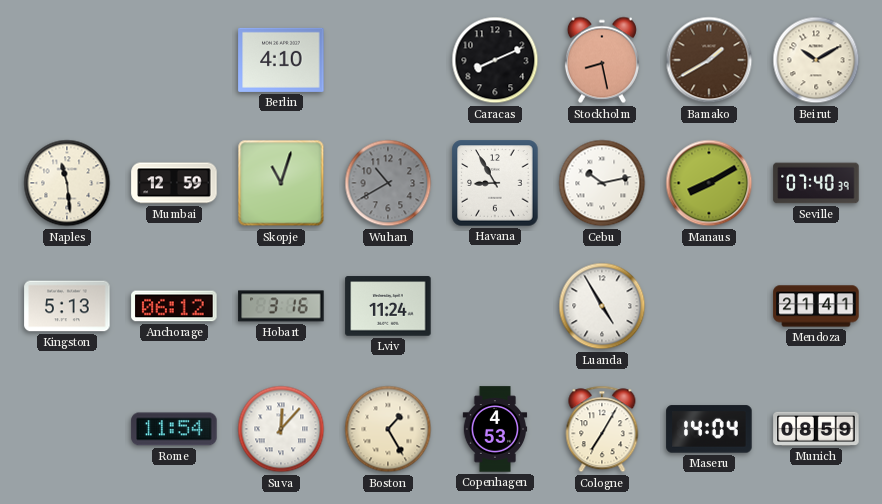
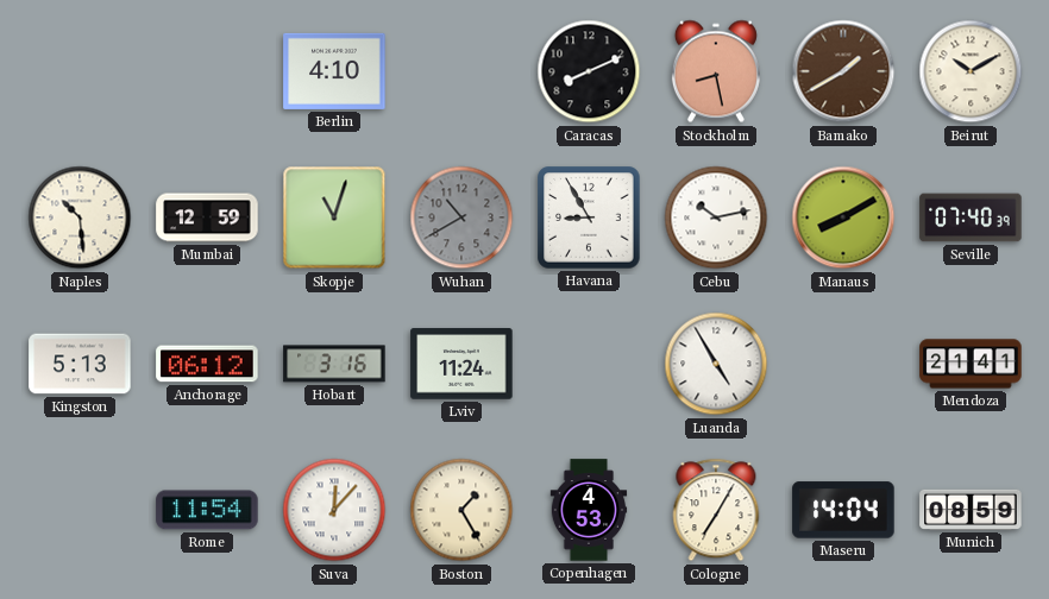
Naples: 11:29 -> 10:29 (80, 217)
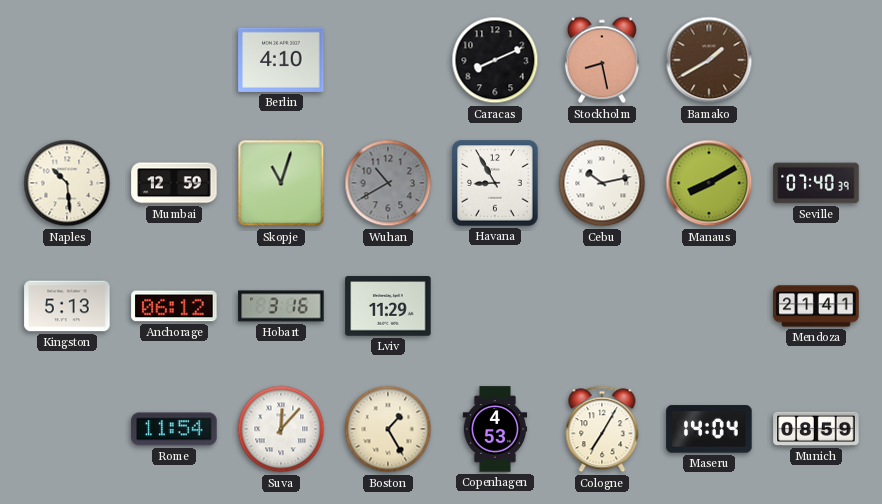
Beirut: 10:10 -> none (971, 71)
Lviv: 11:24 -> 11:29 (388, 306)
Luanda: 4:55 -> none (716, 364)
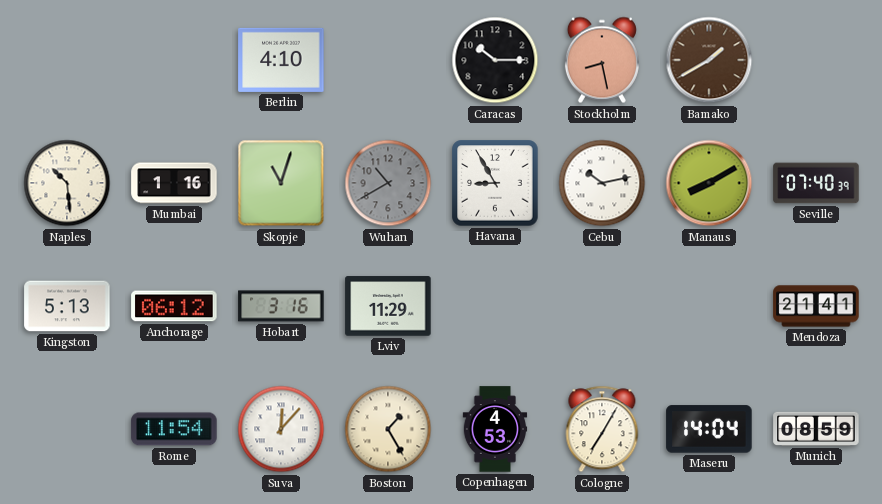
Caracas: 8:11 -> 10:15 (495, 60)
Mumbai: 12:59 -> 1:16 (174, 183)
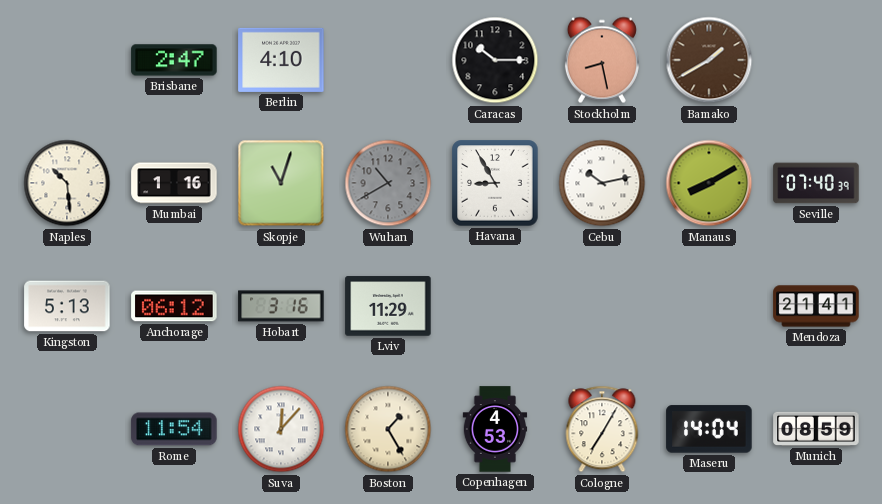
Brisbane: none -> 2:47 (174, 60)
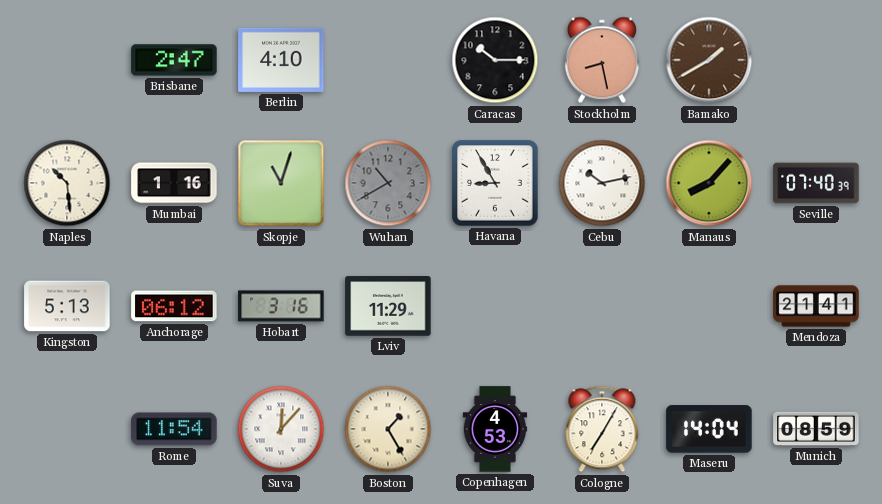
Manaus: 8:10 -> 8:07 (709, 183)
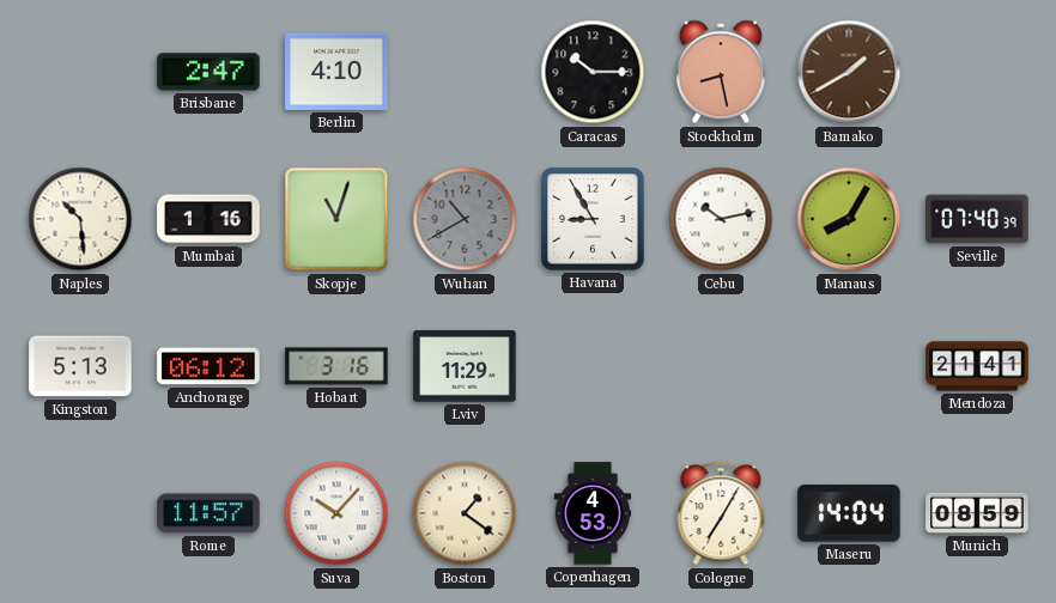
Manaus: 8:07 -> 8:05 (849, 219)
Rome: 11:54 -> 11:57 (208, 513)
Suva: 12:07 -> 10:07 (336, 513)
Boston: 1:25 -> 1:21 (465, 513)
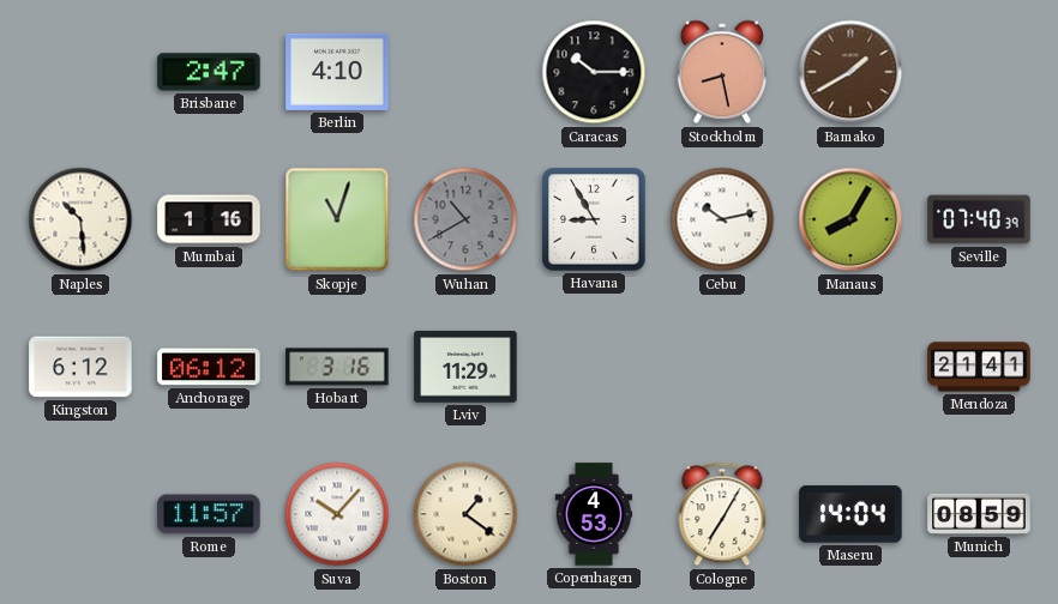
Kingston: 5:13 -> 6:12 (80, 367)
